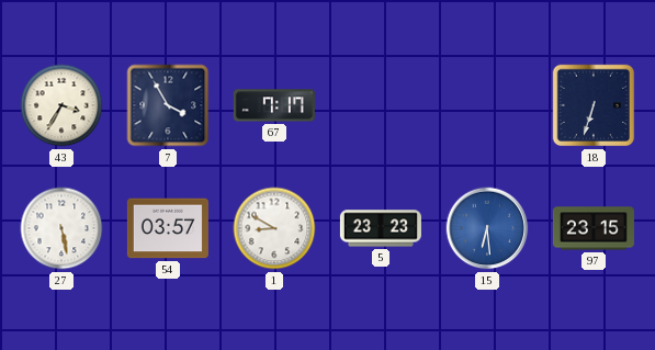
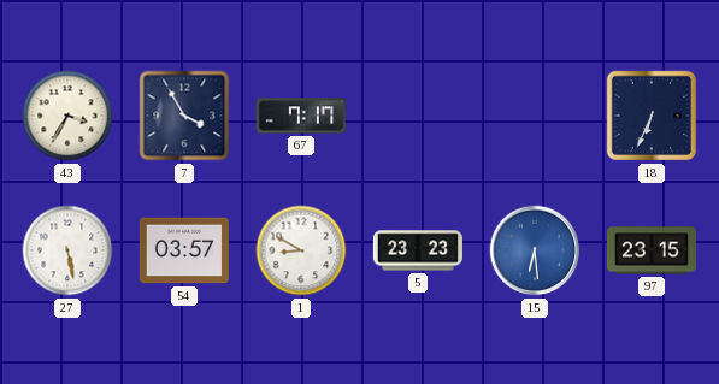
18: 6:33 -> 6:34 (652, 116)
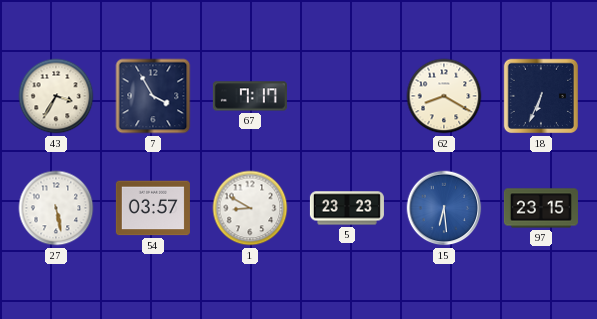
62: none -> 8:20 (444, 96)
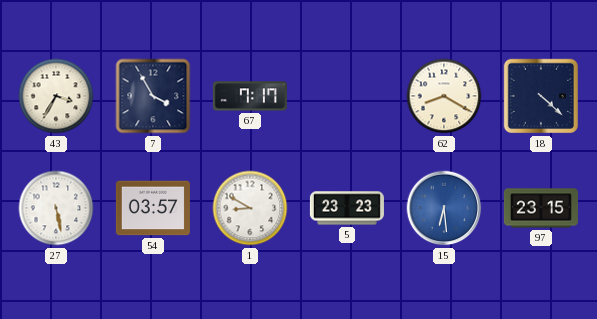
18: 6:34 -> 4:22 (541, 96)
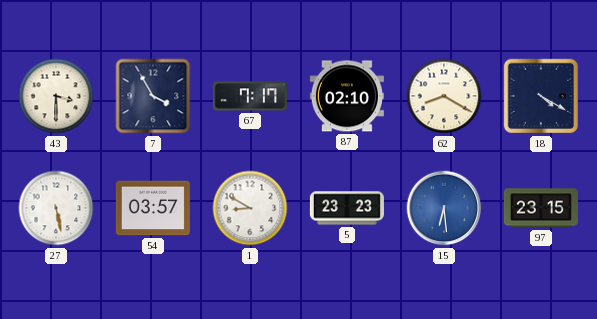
43: 3:35 -> 3:30 (56, 96)
87: none -> 02:10 (347, 96)
18: 4:22 -> 4:20 (541, 96)
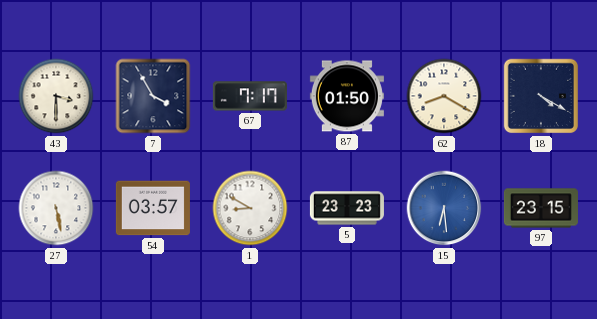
87: 02:10 -> 01:50 (347, 96)
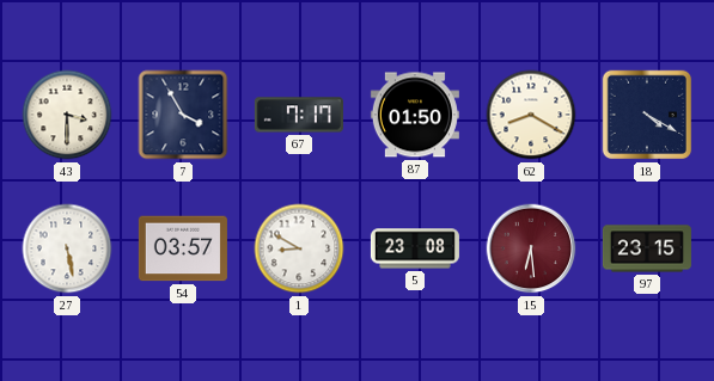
5: 23:23 -> 23:08 (415, 248)
15 dial: blue -> burgundy (531, 248)
